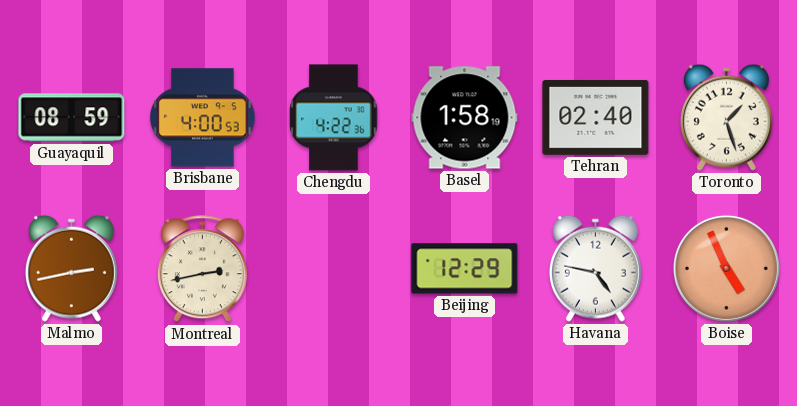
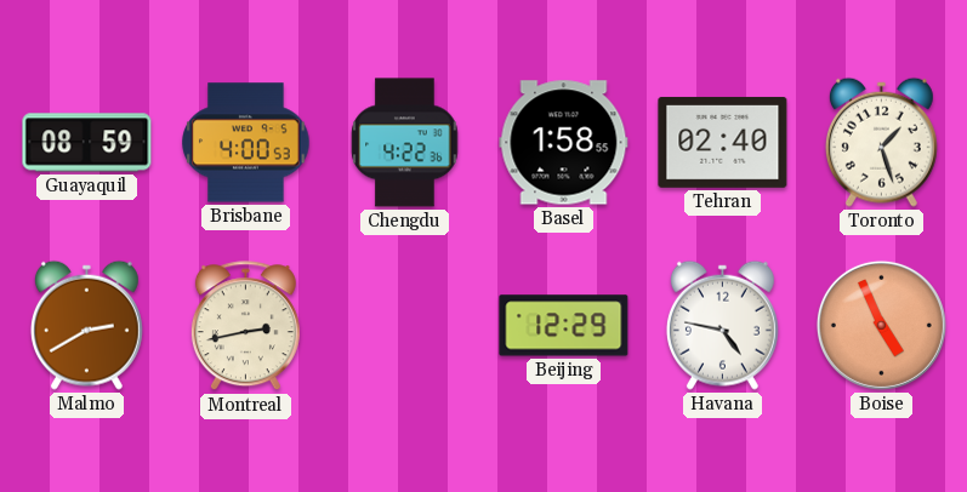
Basel: 1:58:19 -> 1:58:55 (564, 143)
Malmo: 2:43 -> 2:40 (86, 325)
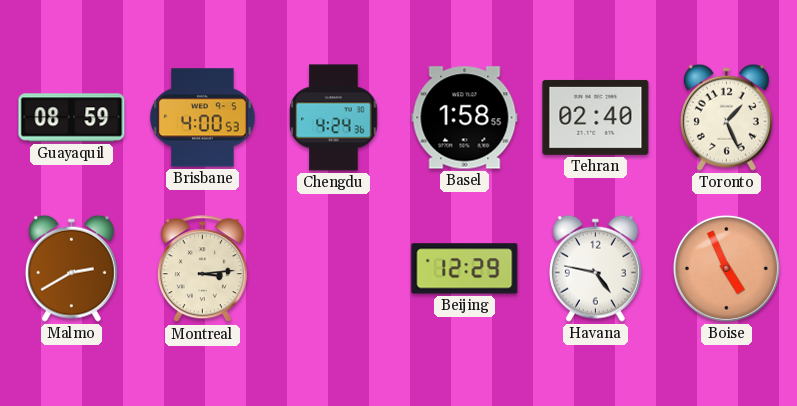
Chengdu: 4:22 -> 4:24 (334, 118)
Toronto: 1:27 -> 1:26 (726, 117)
Montreal: 2:43 -> 3:14 (202, 269)
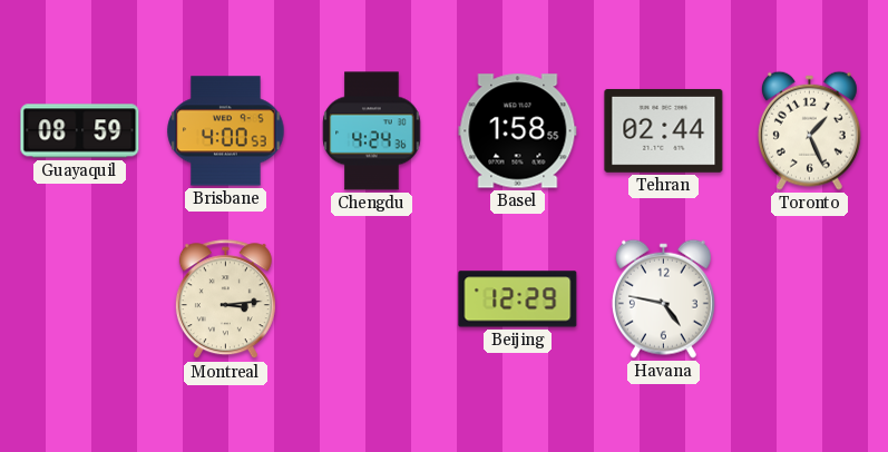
Tehran: 02:40 -> 02:44 (664, 130)
Malmo: 2:40 -> none (71, 268)
Boise: 4:56 -> none (726, 268)
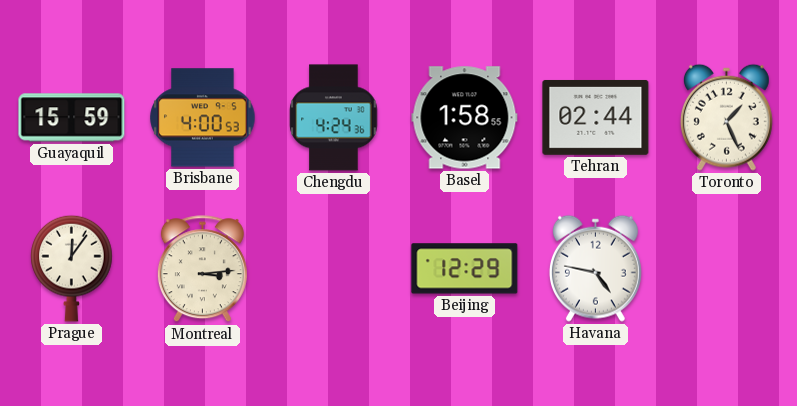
Guayaquil: 08:59 -> 15:59 (72, 118)
Prague: none -> 12:06 (72, 268)
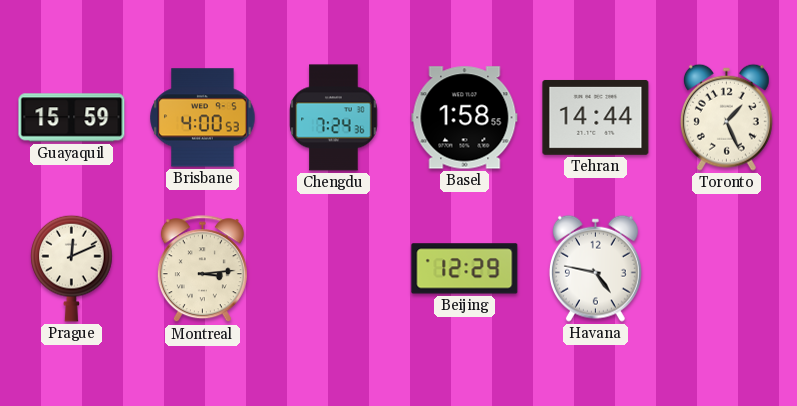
Chengdu: 4:24 -> 7:24 (334, 118)
Tehran: 02:44 -> 14:44 (596, 117)
Prague: 12:06 -> 12:11 (72, 268)
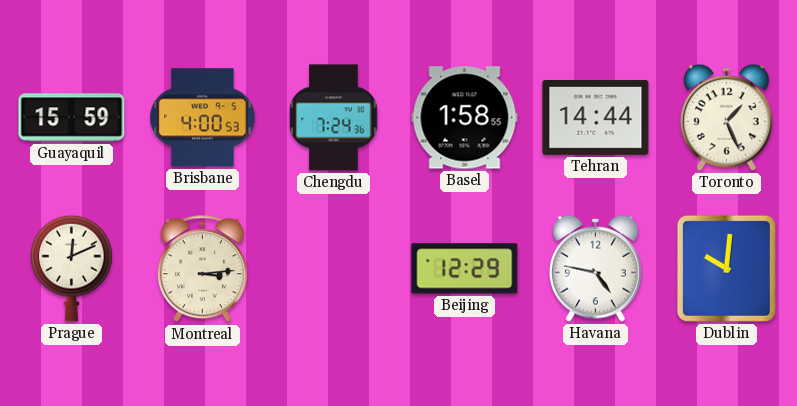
Dublin: none -> 10:01 (726, 268)
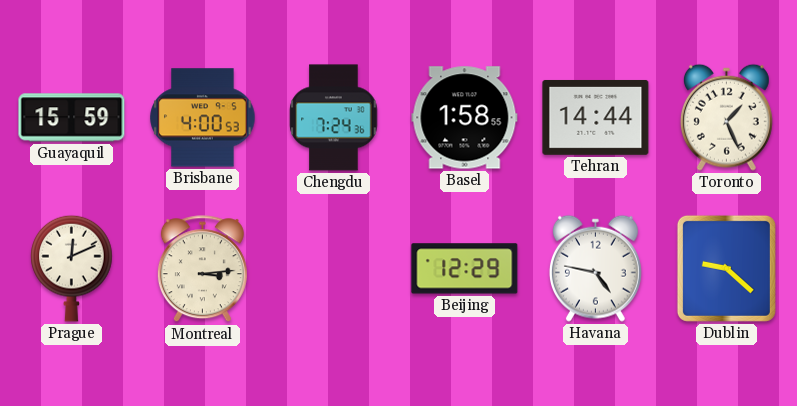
Dublin: 10:01 -> 9:22 (726, 268)
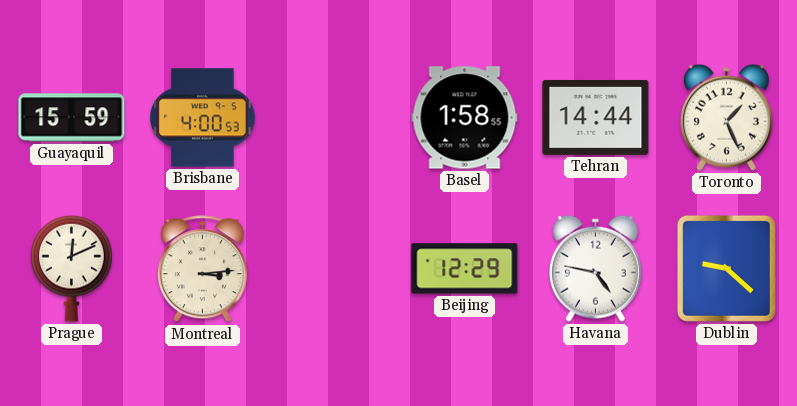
Chengdu: 7:24 -> none (334, 118)
